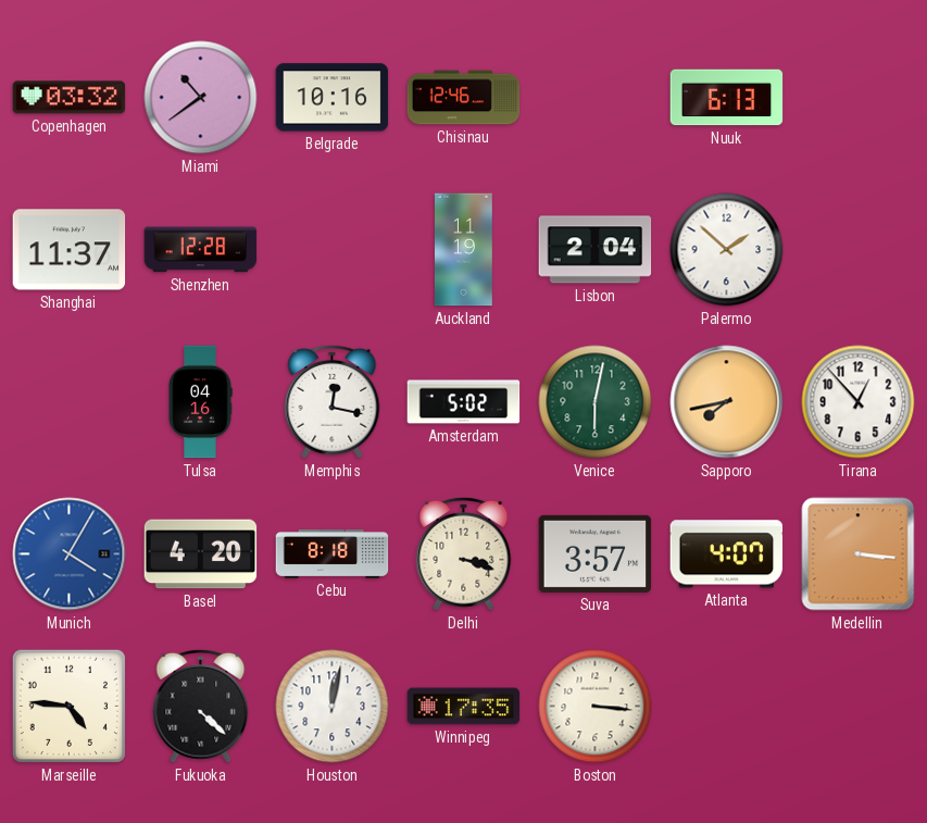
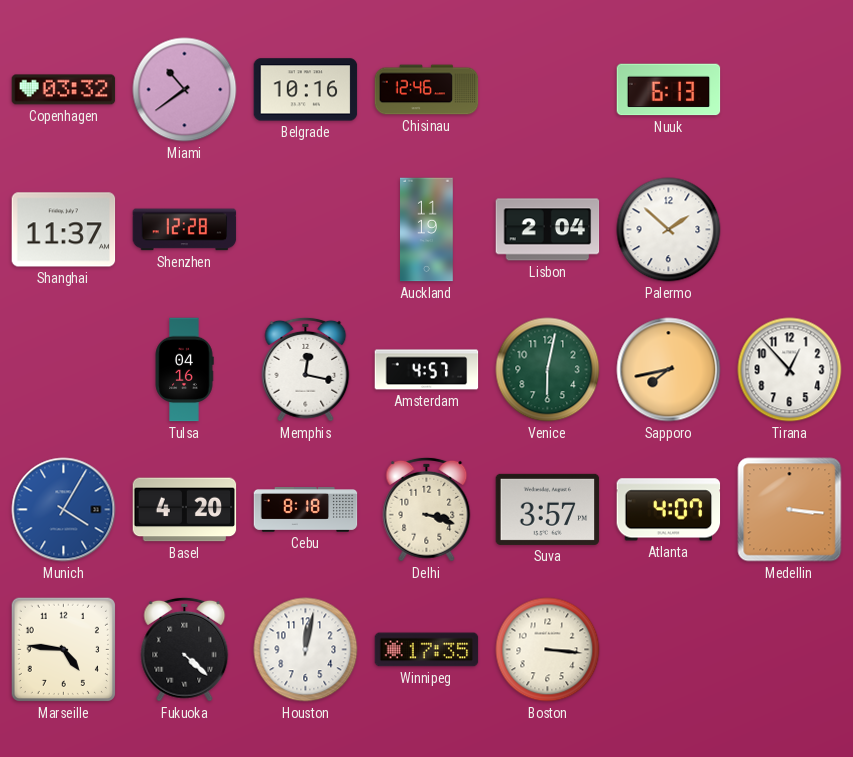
Amsterdam: 5:02 -> 4:57 (427, 370)
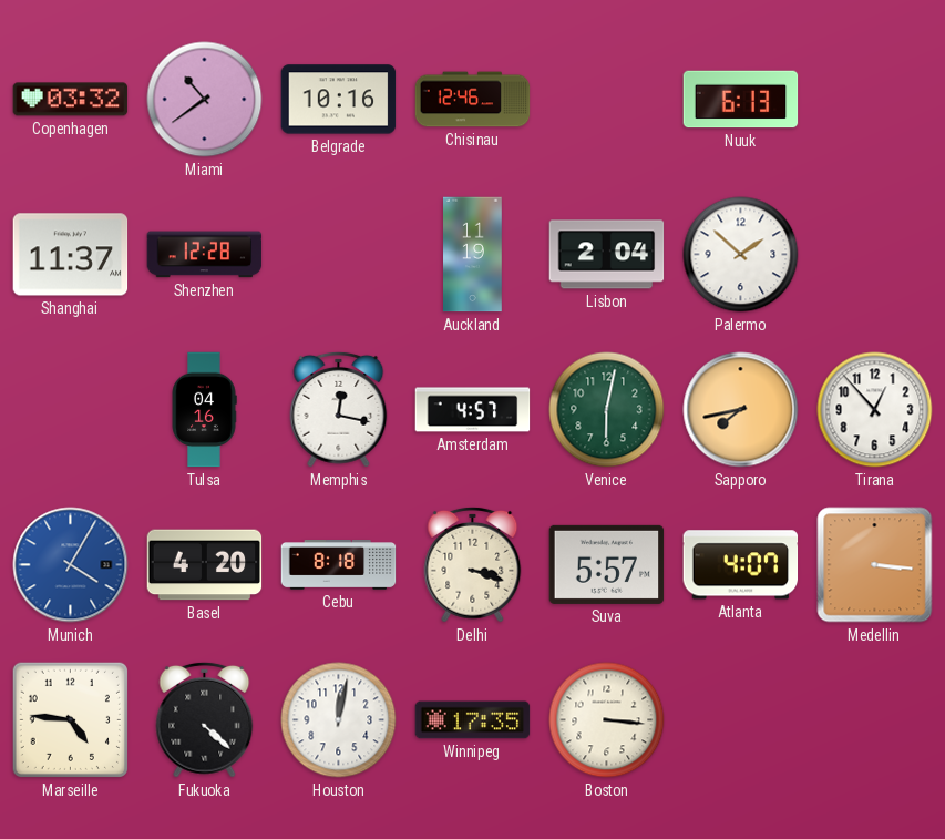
Suva: 3:57 -> 5:57 (607, 564)
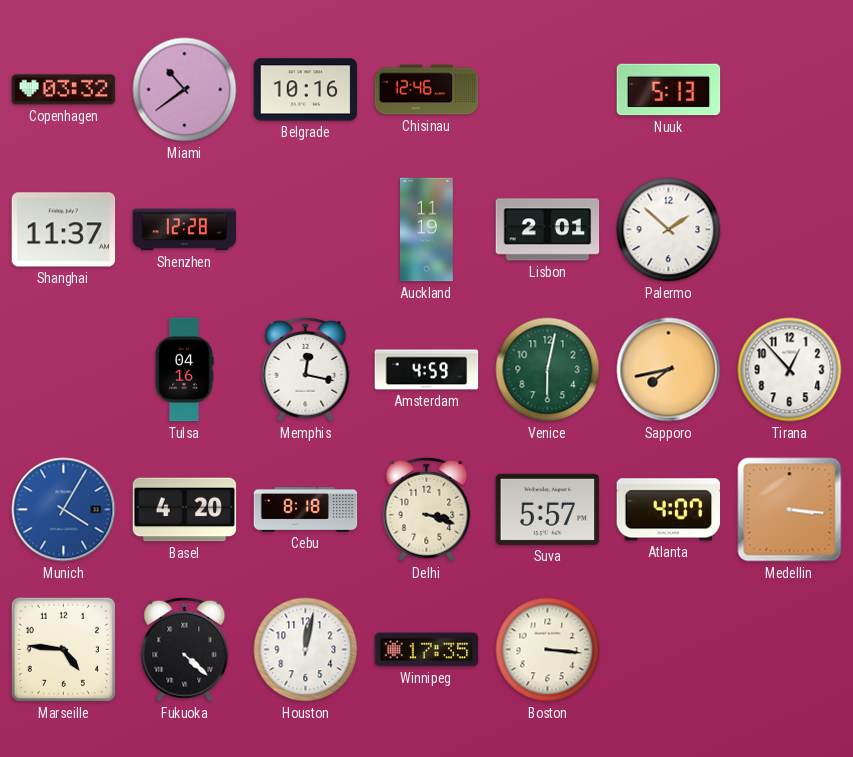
Nuuk: 6:13 -> 5:13 (669, 90)
Lisbon: 2:04 -> 2:01 (548, 230)
Amsterdam: 4:57 -> 4:59 (427, 370)
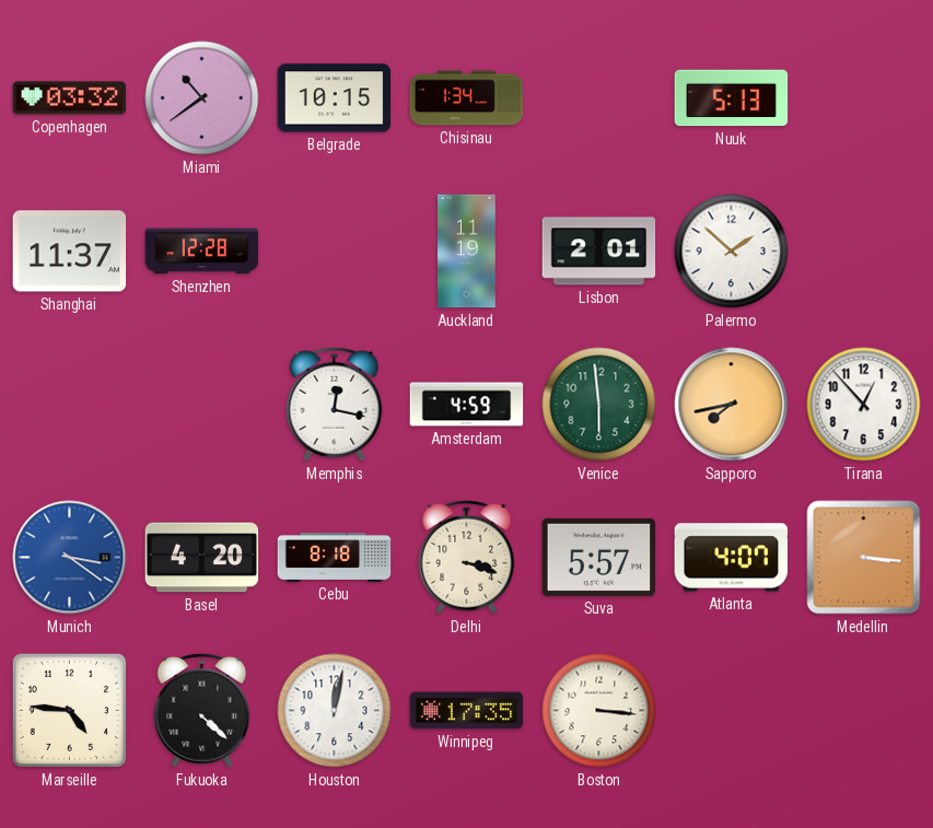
Belgrade: 10:16 -> 10:15 (335, 98)
Chisinau: 12:46 -> 1:34 (467, 98)
Tulsa: 04:16 -> none (184, 370)
Venice: 6:02 -> 5:59 (599, 405)
Munich: 4:05 -> 3:21 (70, 558)
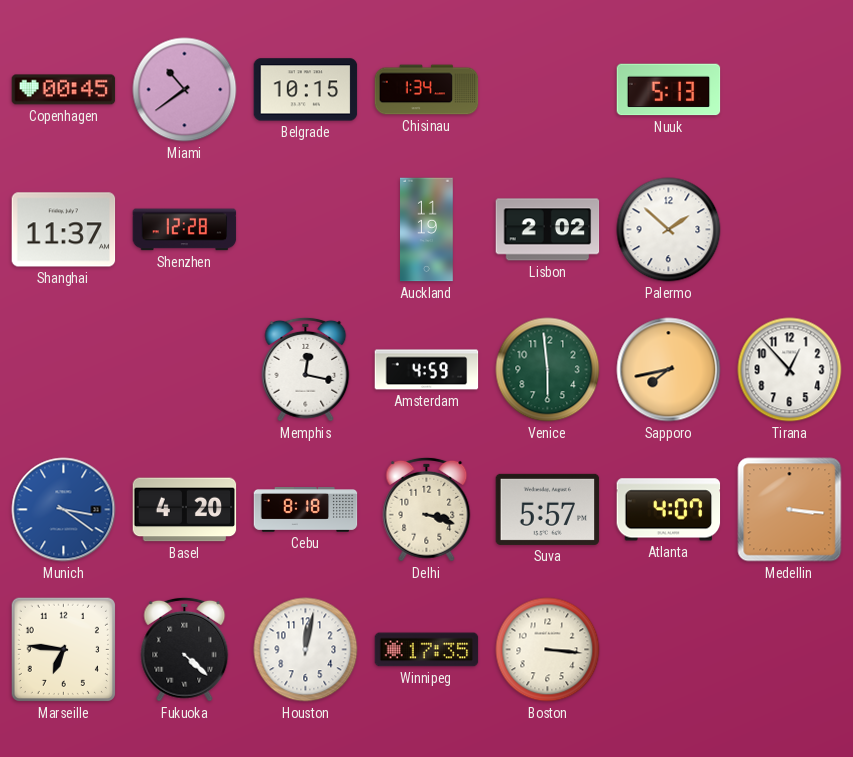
Copenhagen: 03:32 -> 00:45 (64, 90)
Lisbon: 2:01 -> 2:02 (548, 230)
Marseille: 4:46 -> 6:46 (63, 649)
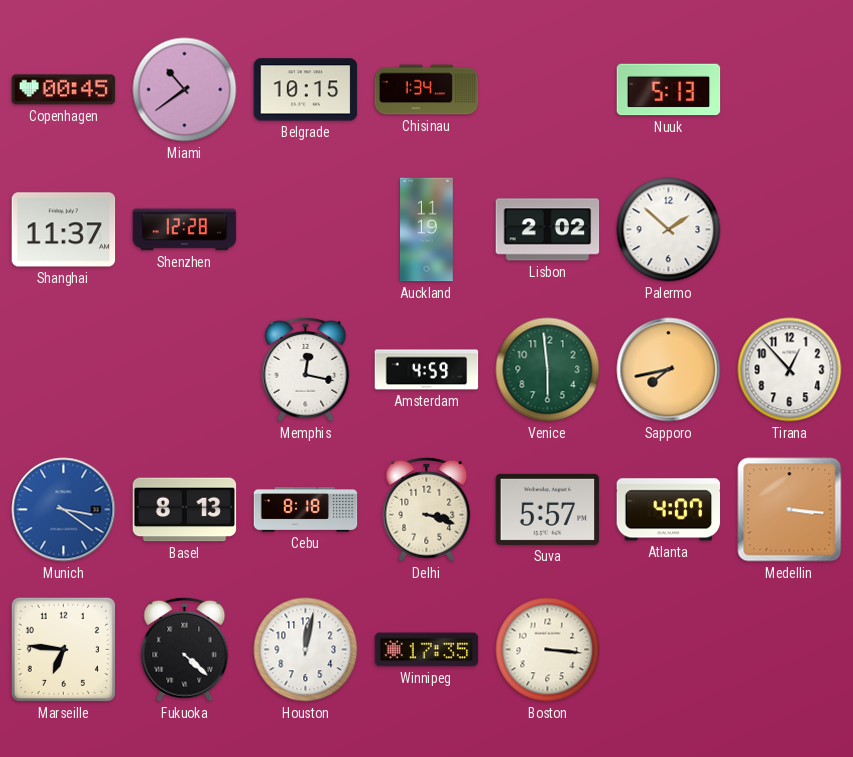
Basel: 4:20 -> 8:13 (185, 510)
